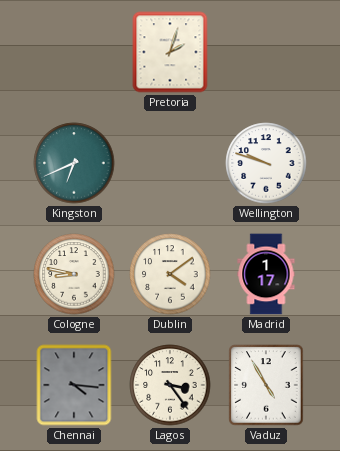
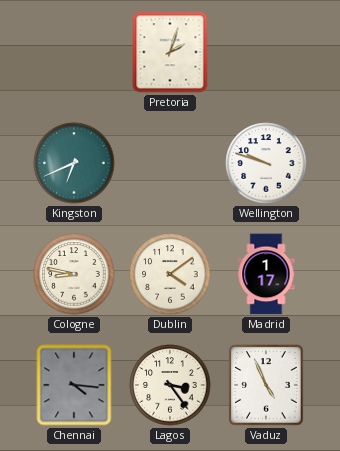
Vaduz: 4:55 -> 4:56 (266, 385)
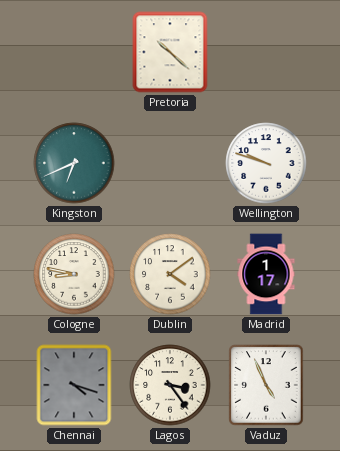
Pretoria: 2:03 -> 10:22 (170, 52)
Chennai: 4:16 -> 4:18 (74, 385)
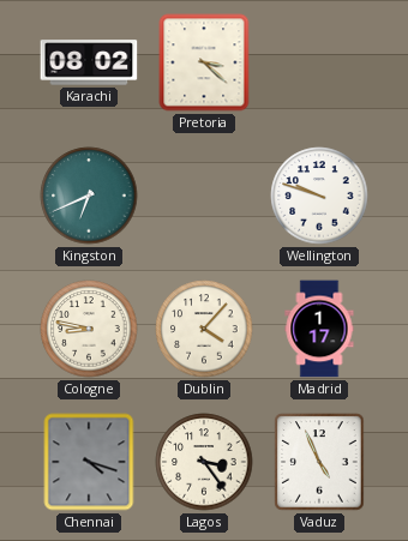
Karachi: none -> 08:02 (89, 62)
Pretoria: 10:22 -> 3:22 (204, 62)
Dublin: 4:09 -> 4:07 (204, 329)
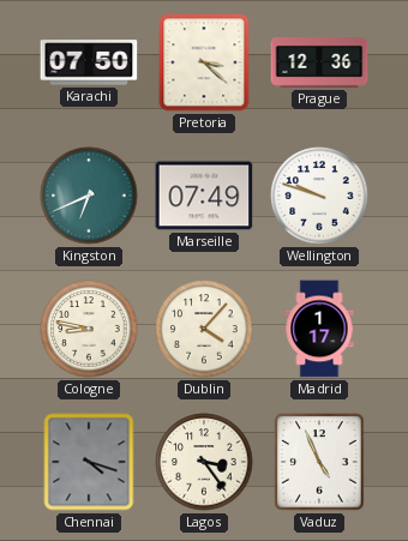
Karachi: 08:02 -> 07:50 (89, 62)
Prague: none -> 12:36 (319, 64)
Marseille: none -> 07:49 (204, 196)
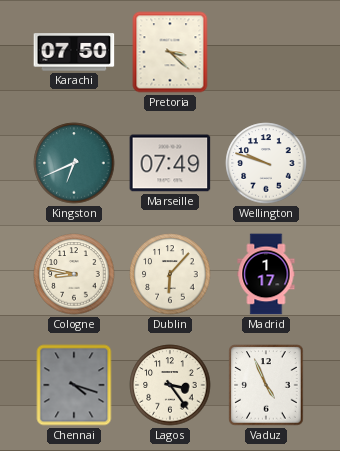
Prague: 12:36 -> none (319, 64)
Dublin: 4:07 -> 6:07 (170, 274)
